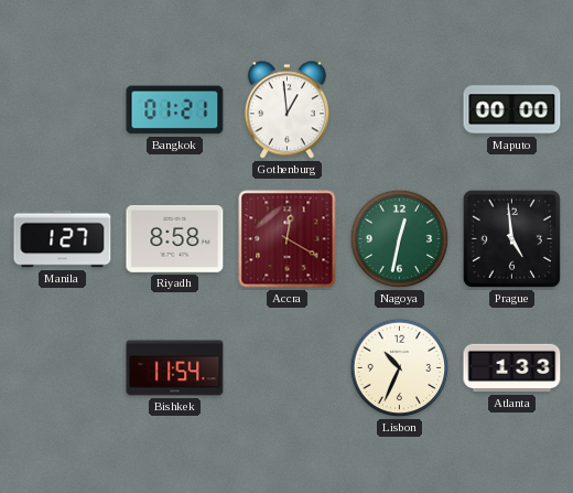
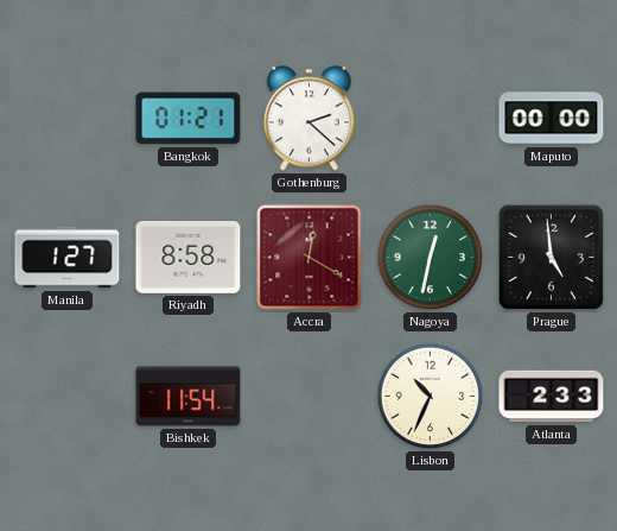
Gothenburg: 12:59 -> 2:22 (308, 119)
Atlanta: 1:33 -> 2:33 (552, 397)
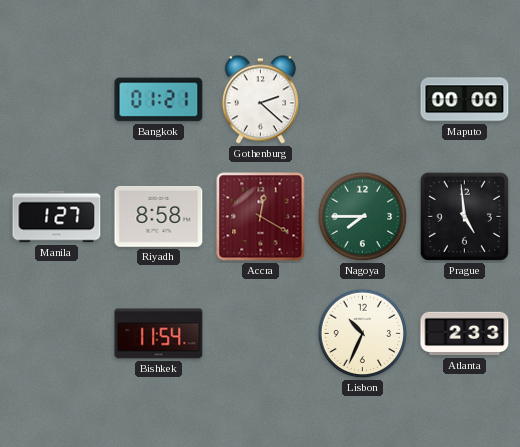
Nagoya: 12:32 -> 7:45 (363, 217)
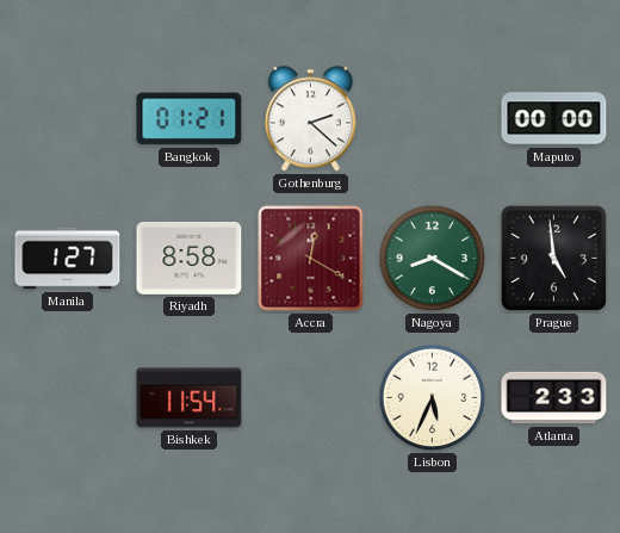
Nagoya: 7:45 -> 8:20 (433, 259)
Lisbon: 10:34 -> 5:34 (433, 398)
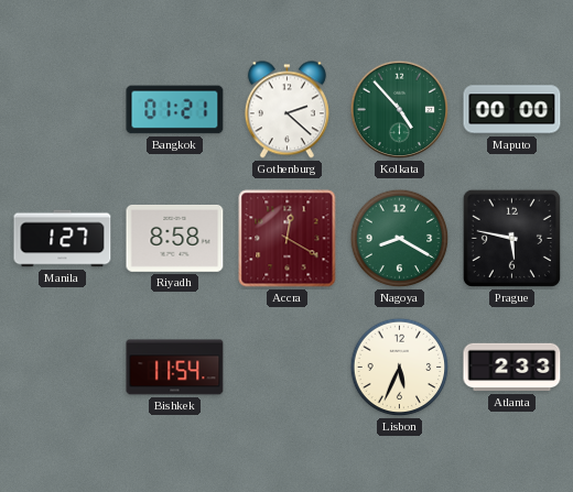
Kolkata: none -> 4:53 (400, 110)
Prague: 4:59 -> 5:47 (511, 238)
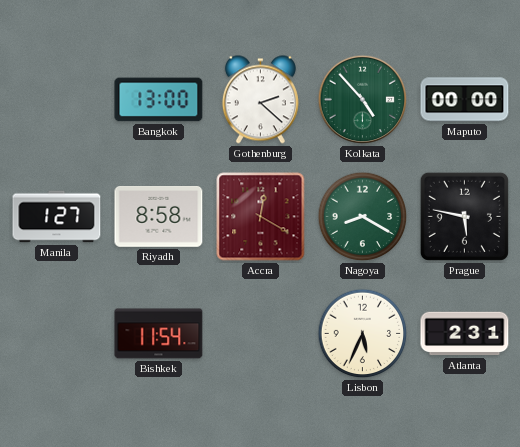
Bangkok: 01:21 -> 13:00 (159, 100)
Atlanta: 2:33 -> 2:31 (465, 334)
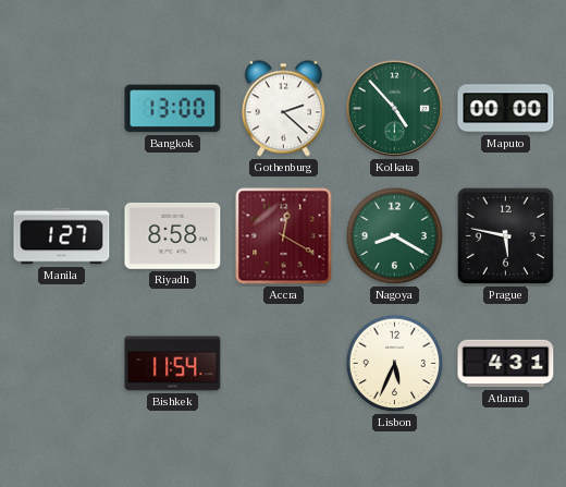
Atlanta: 2:31 -> 4:31 (506, 364)
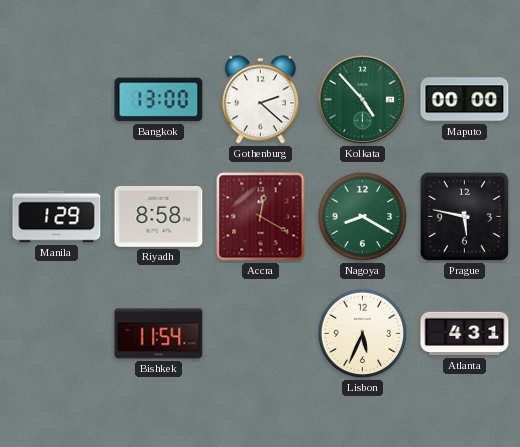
Manila: 1:27 -> 1:29 (57, 217)
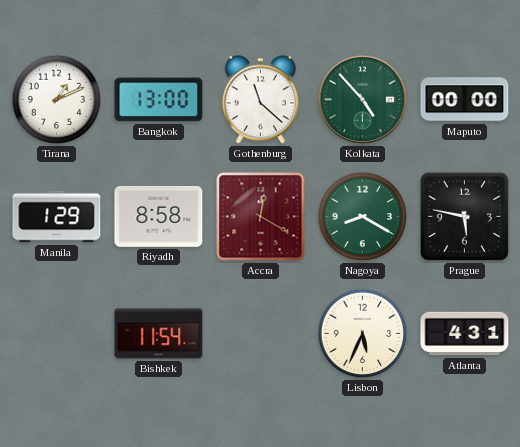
Tirana: none -> 1:11 (57, 100)
Gothenburg: 2:22 -> 11:22 (260, 100)
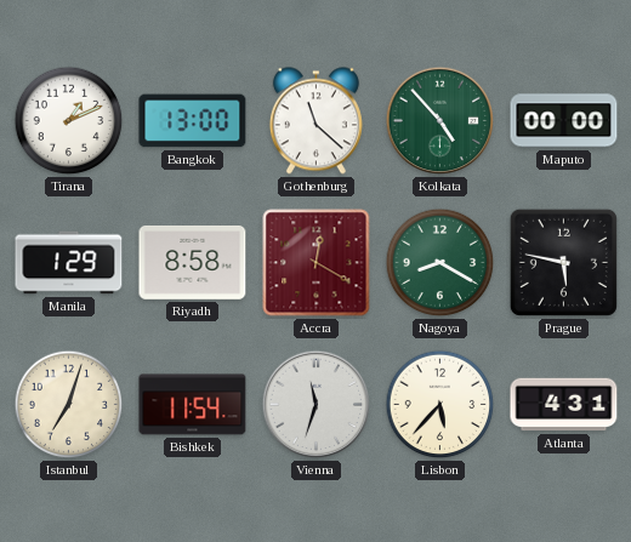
Istanbul: none -> 7:03 (69, 405)
Vienna: none -> 11:33 (317, 405)
Lisbon: 5:34 -> 5:37 (440, 405)
